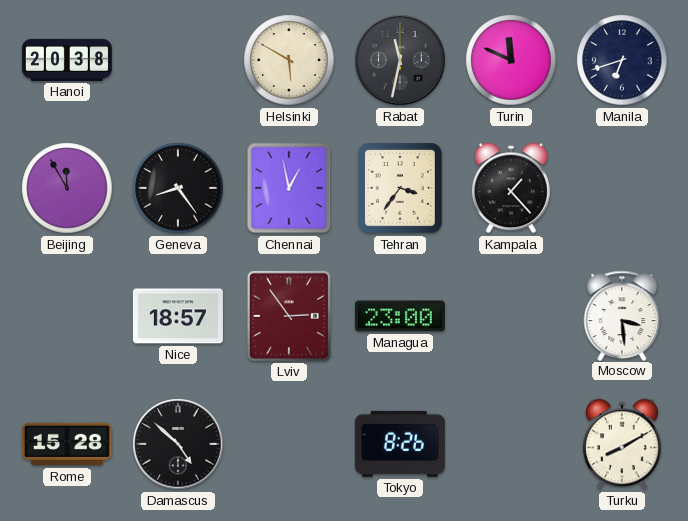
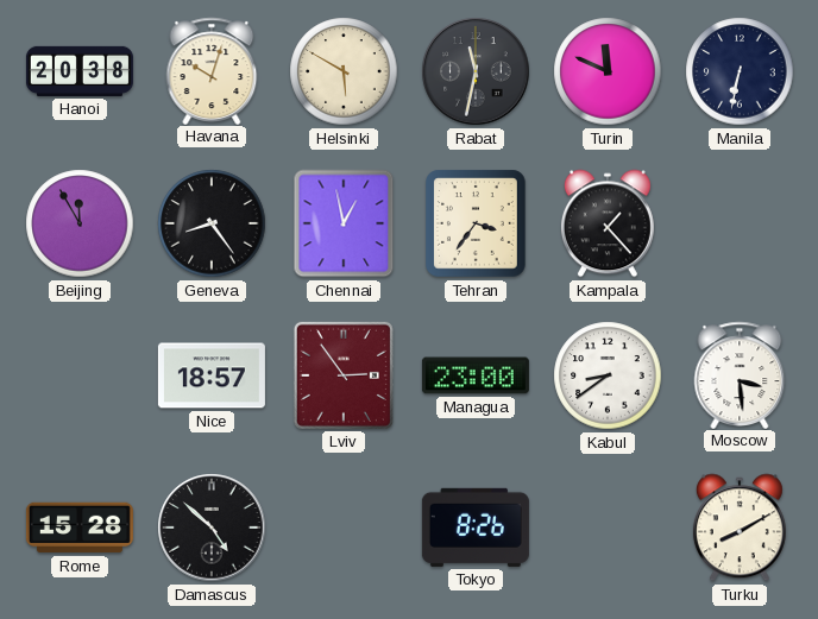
Havana: none -> 10:03 (212, 70)
Manila: 6:42 -> 6:32 (740, 71)
Kabul: none -> 8:39 (608, 375)
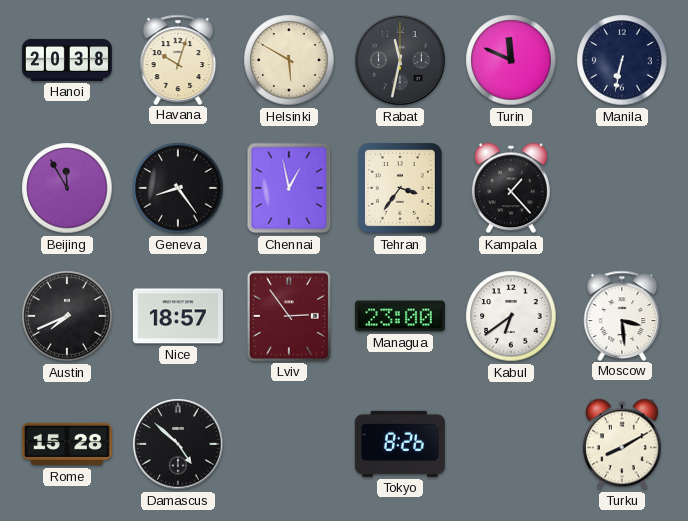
Austin: none -> 7:41 (67, 316)
Kabul: 8:39 -> 6:39 (511, 316)
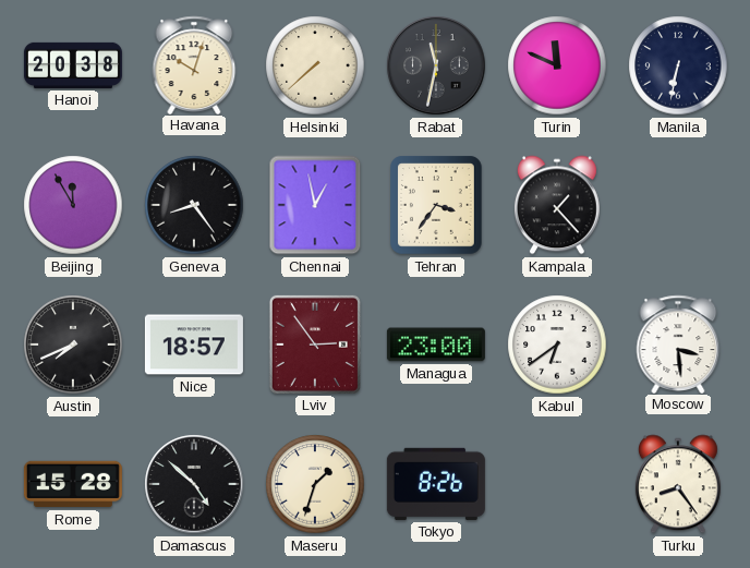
Helsinki: 5:50 -> 7:38 (315, 65)
Maseru: none -> 1:33 (315, 484)
Turku: 8:10 -> 8:24 (678, 484)
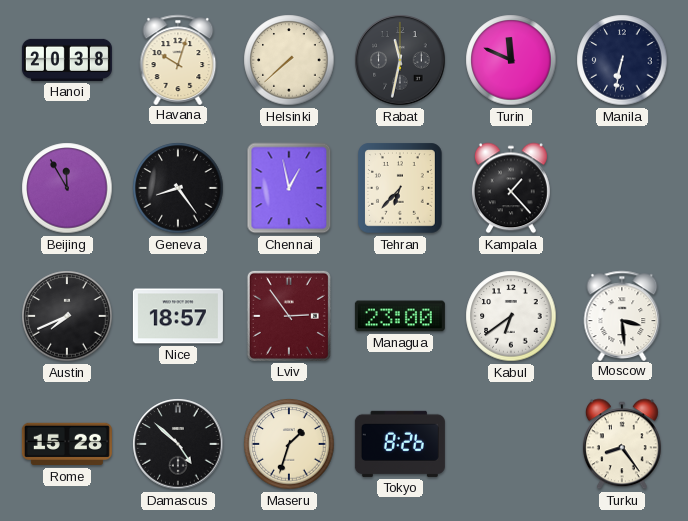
Tehran: 3:36 -> 6:37 (401, 188)
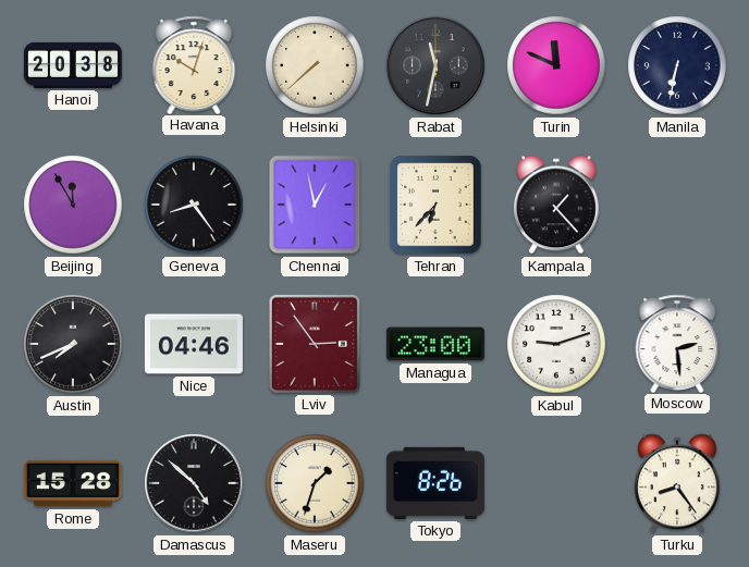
Nice: 18:57 -> 04:46 (194, 344)
Kabul: 6:39 -> 9:12 (556, 344)
Moscow: 3:29 -> 2:29 (677, 343)
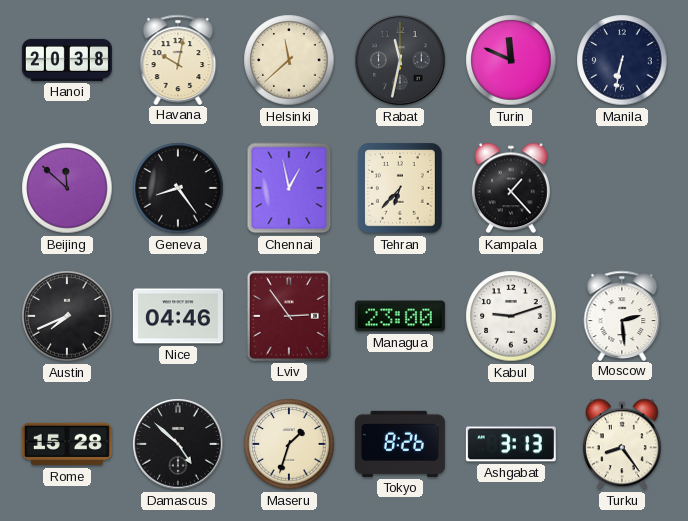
Havana: 10:03 -> 10:02 (178, 59)
Helsinki: 7:38 -> 11:38 (289, 60)
Beijing: 11:55 -> 11:52 (67, 188)
Ashgabat: none -> 3:13 (511, 444)
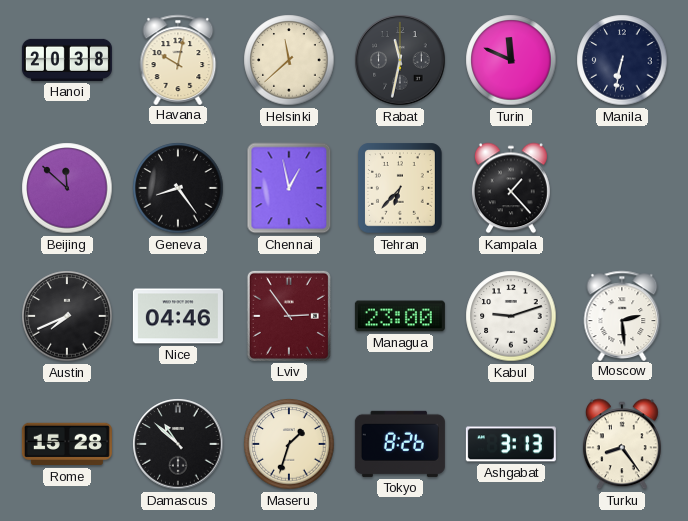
Damascus: 4:52 -> 10:52 (178, 444)
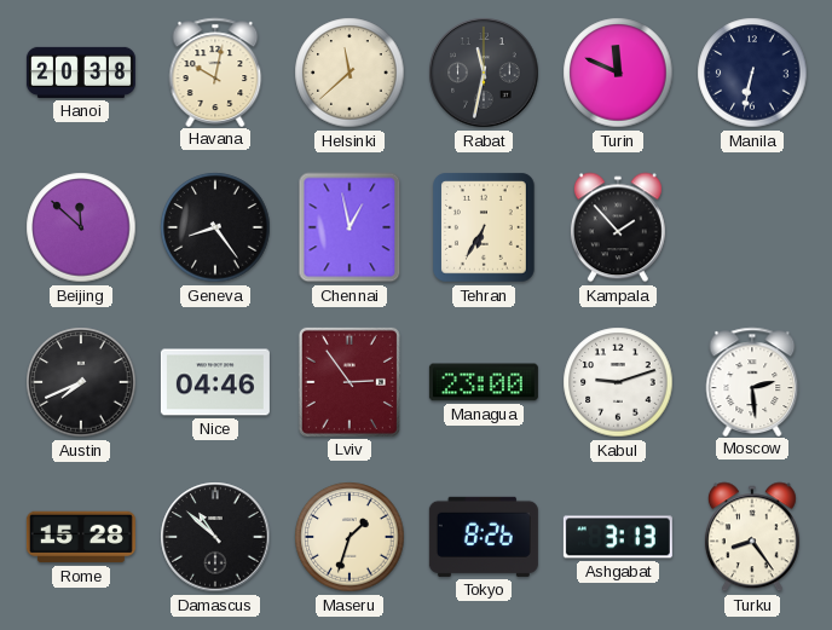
Tehran: 6:37 -> 6:35 (485, 227)
Kampala: 1:23 -> 1:53 (618, 227)
